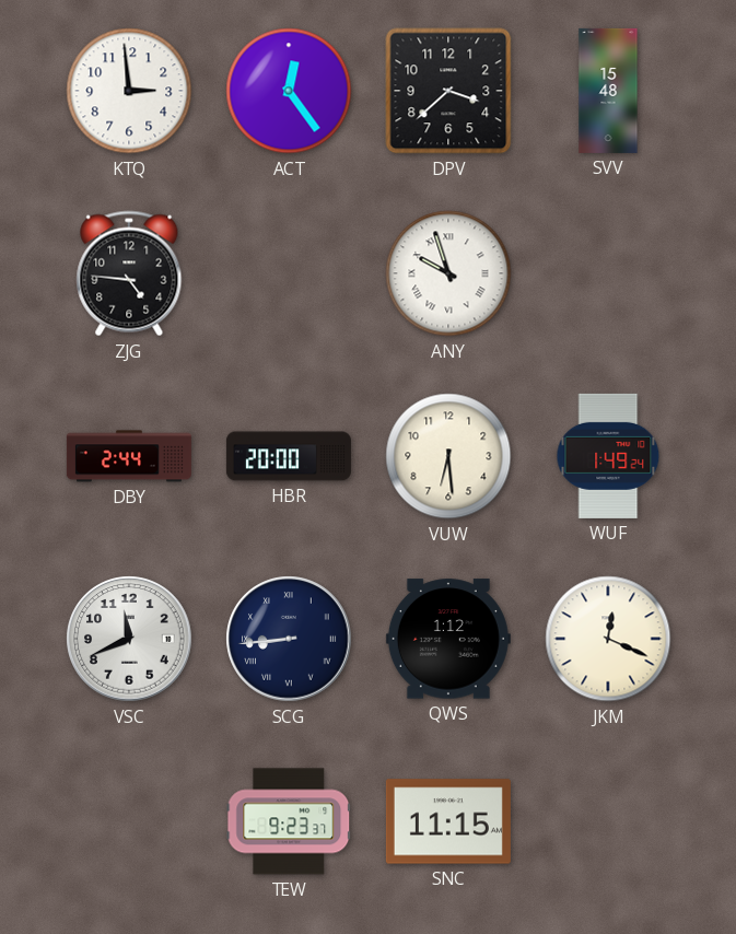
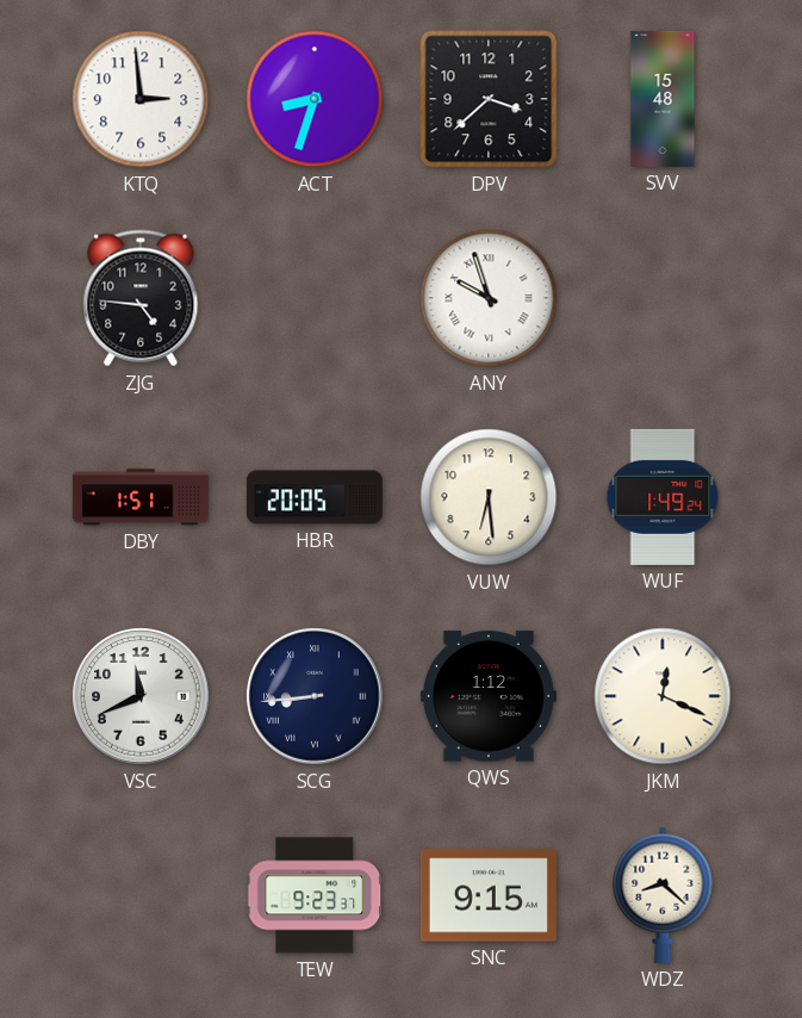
ACT: 12:24 -> 8:33 (315, 99)
DBY: 2:44 -> 1:51 (141, 497)
HBR: 20:00 -> 20:05 (315, 497)
SNC: 11:15 -> 9:15 (489, 895)
WDZ: none -> 8:22 (663, 895)
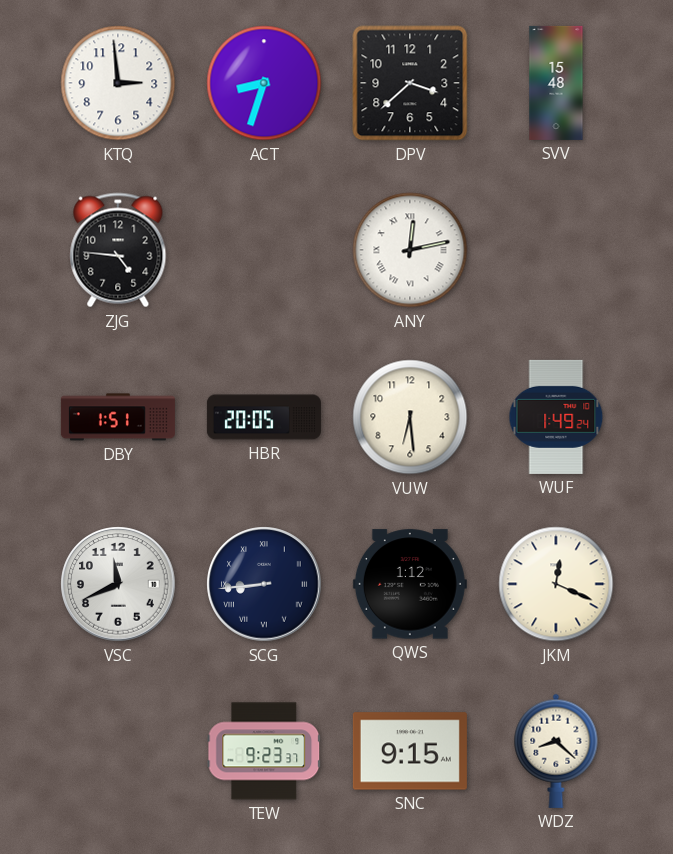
ANY: 9:57 -> 12:13 (410, 250)
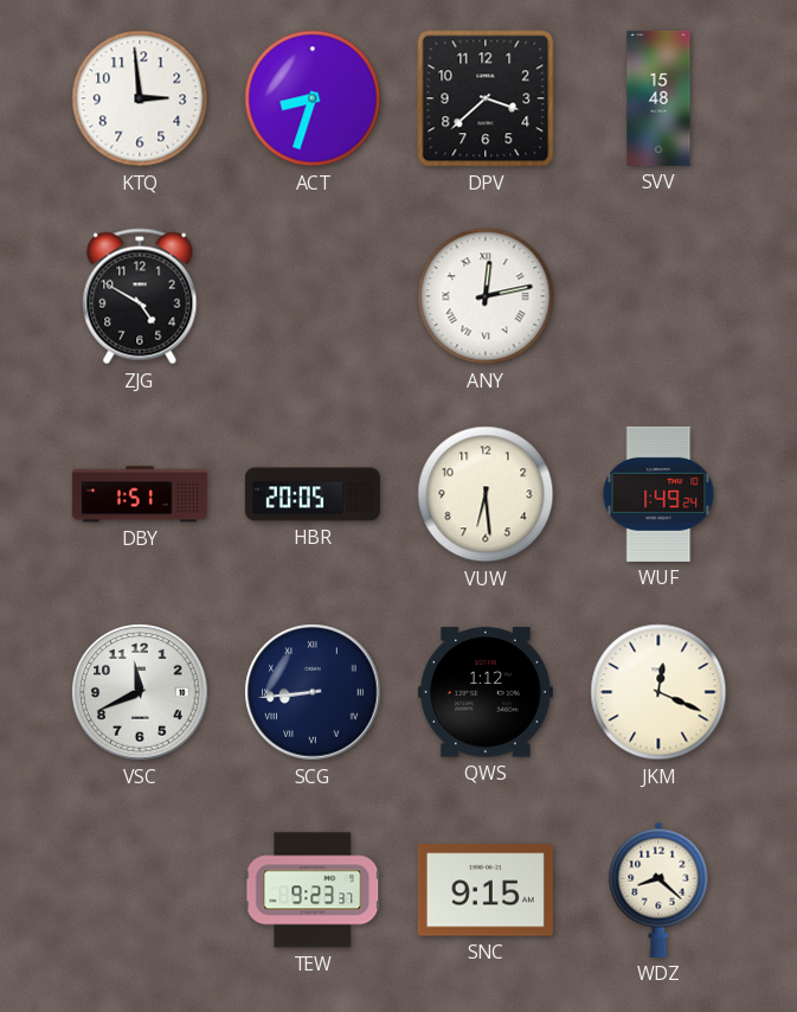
ZJG: 4:46 -> 4:50 (140, 296)
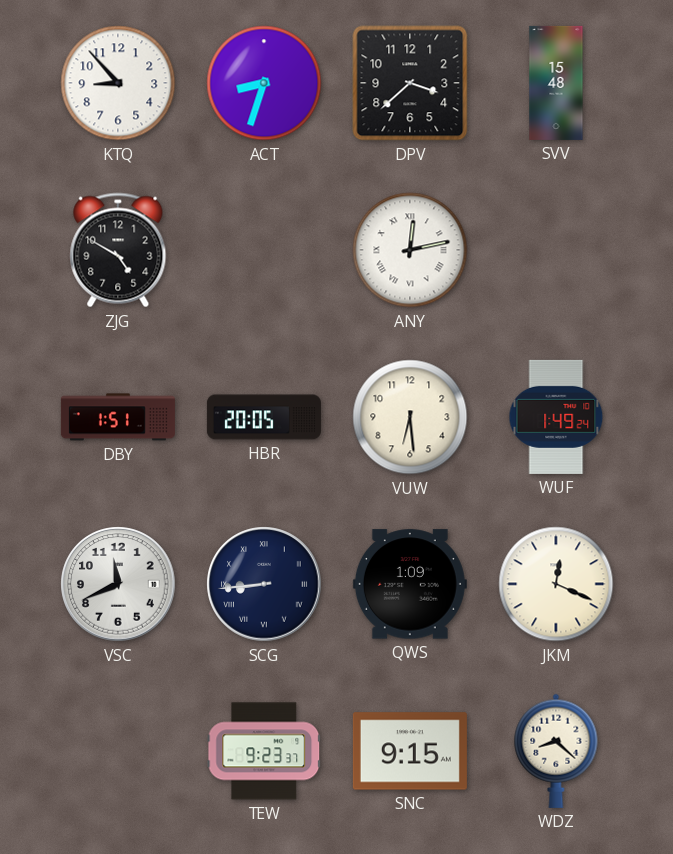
KTQ: 2:59 -> 8:53 (118, 83)
QWS: 1:12 -> 1:09 (410, 584)
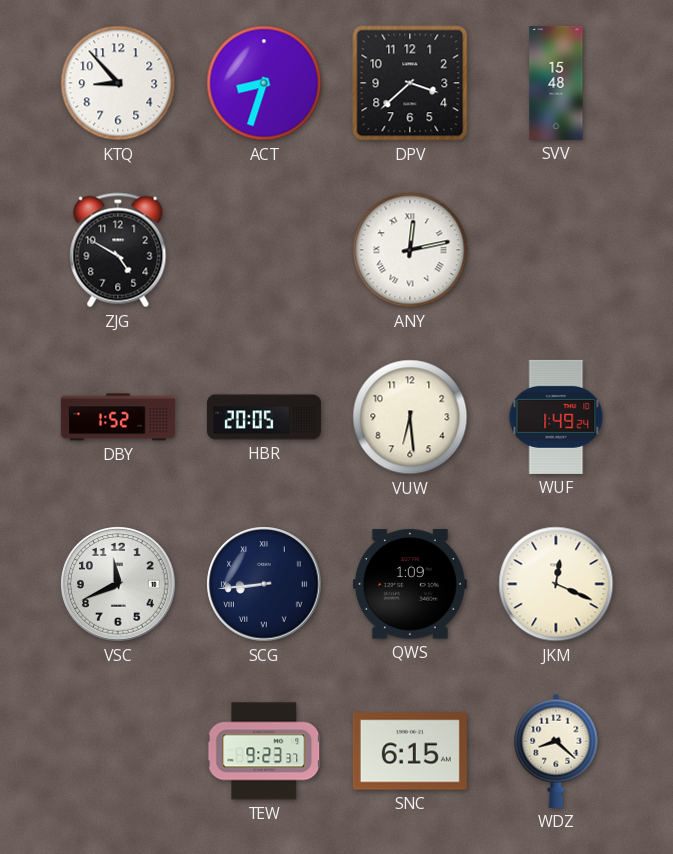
DBY: 1:51 -> 1:52 (118, 417)
SNC: 9:15 -> 6:15 (410, 751)
